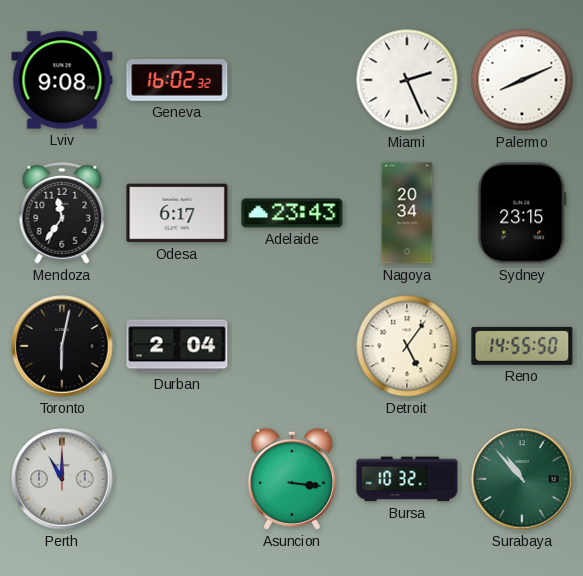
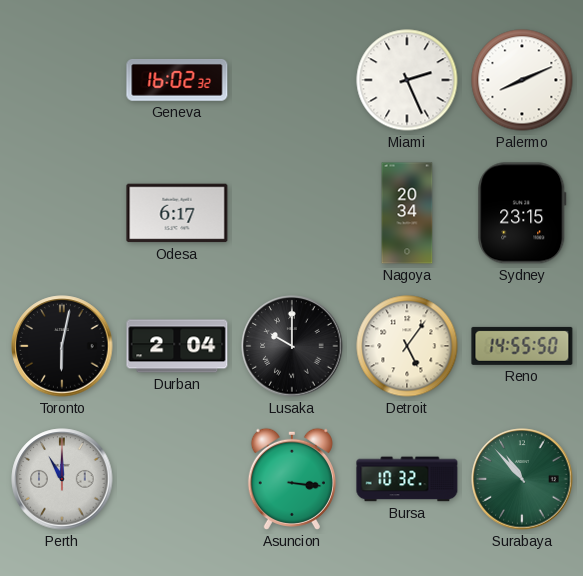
Lviv: 9:08 -> none (62, 80)
Mendoza: 11:36 -> none (62, 214)
Adelaide: 23:43 -> none (292, 213)
Lusaka: none -> 10:00 (292, 346)
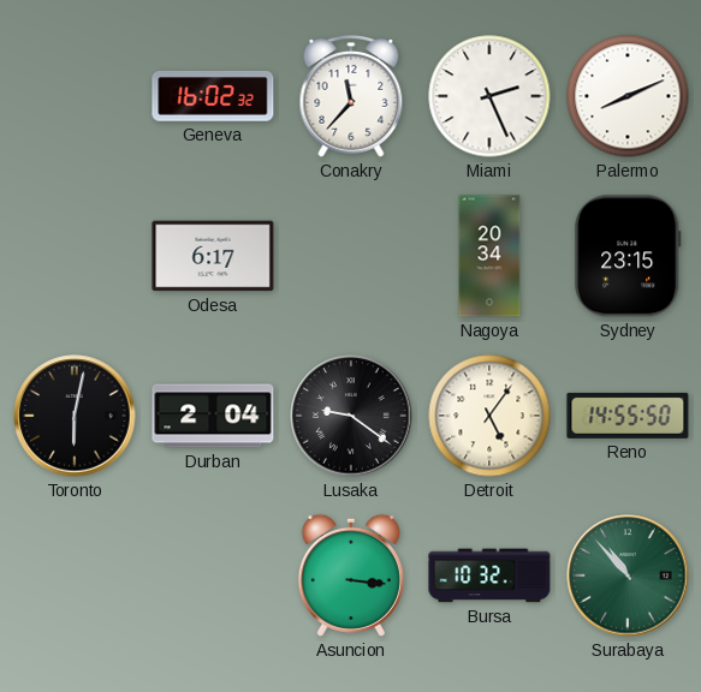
Conakry: none -> 11:37 (351, 97)
Lusaka: 10:00 -> 9:21 (351, 416)
Perth: 11:00 -> none (62, 479)
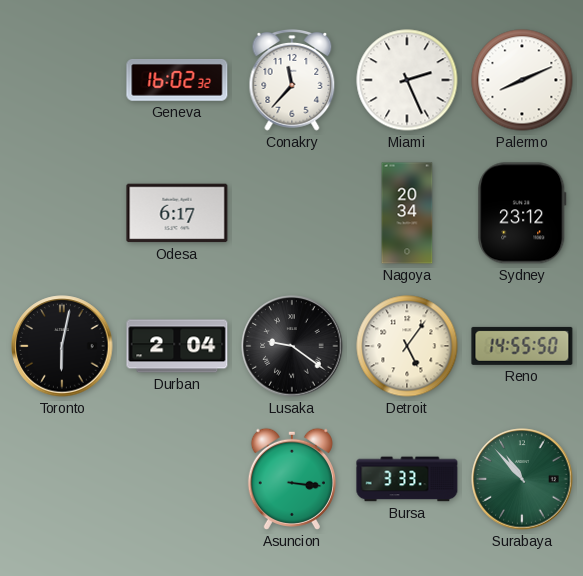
Sydney: 23:15 -> 23:12 (522, 213)
Bursa: 10:32 -> 3:33 (407, 479)
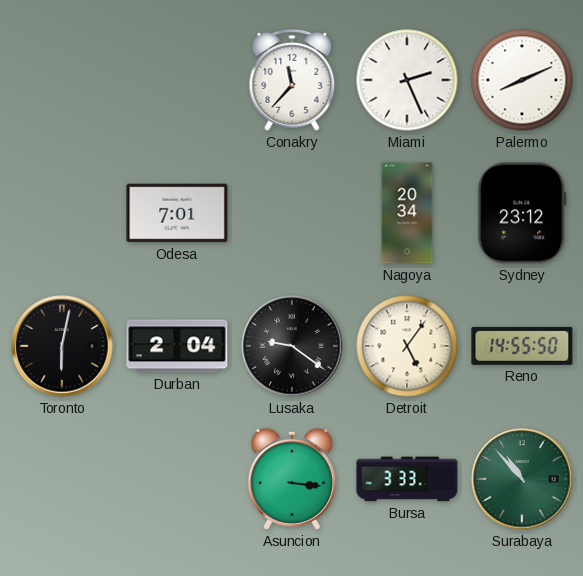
Geneva: 16:02 -> none (177, 81)
Odesa: 6:17 -> 7:01 (177, 213)
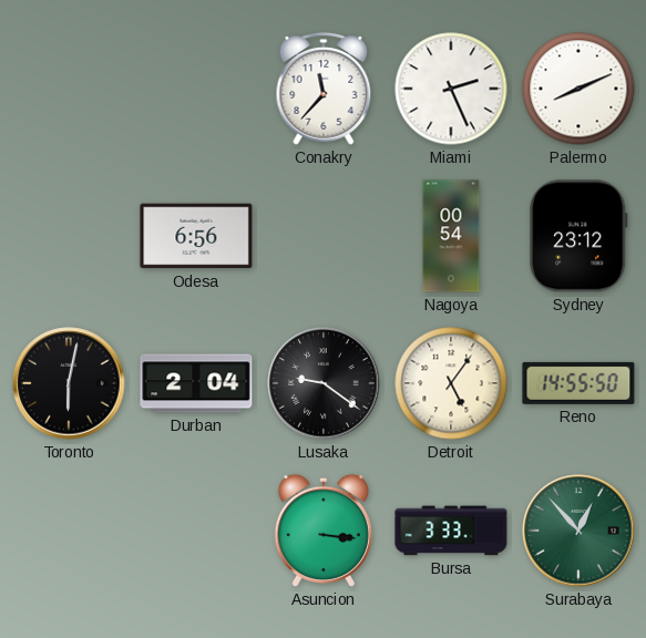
Odesa: 7:01 -> 6:56 (196, 236)
Nagoya: 20:34 -> 00:54 (451, 236)
Surabaya: 10:53 -> 12:53 (578, 531)
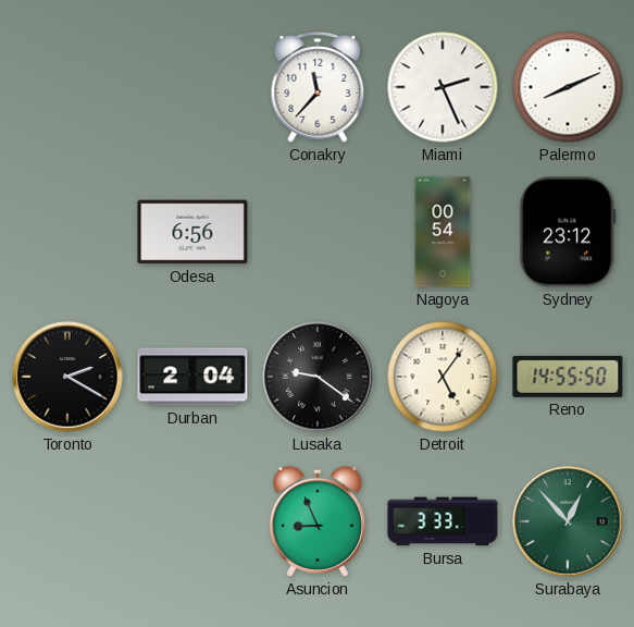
Toronto: 6:02 -> 2:20 (67, 377)
Asuncion: 3:16 -> 8:56 (318, 521)
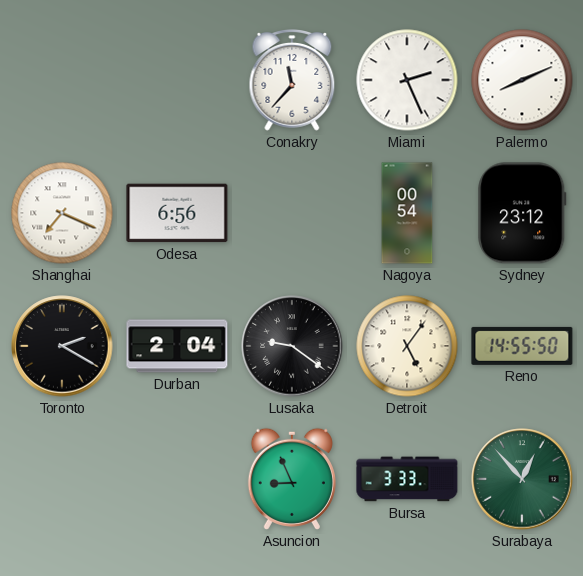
Shanghai: none -> 7:19 (62, 213)
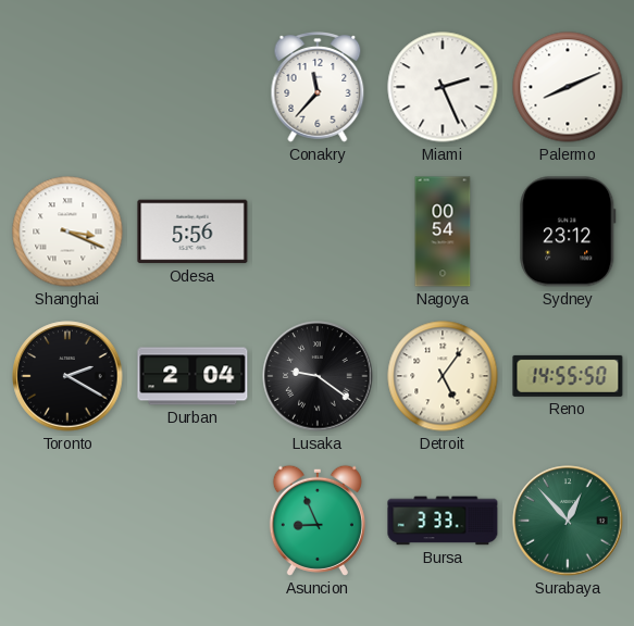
Shanghai: 7:19 -> 3:19 (67, 231)
Odesa: 6:56 -> 5:56 (192, 231)
